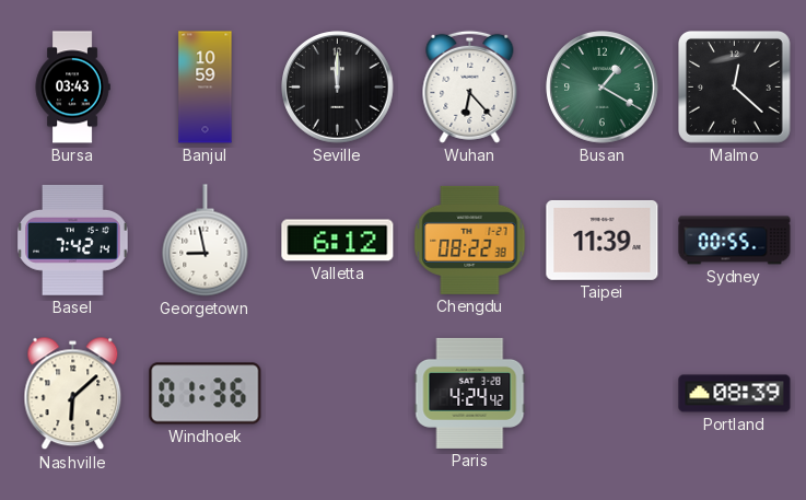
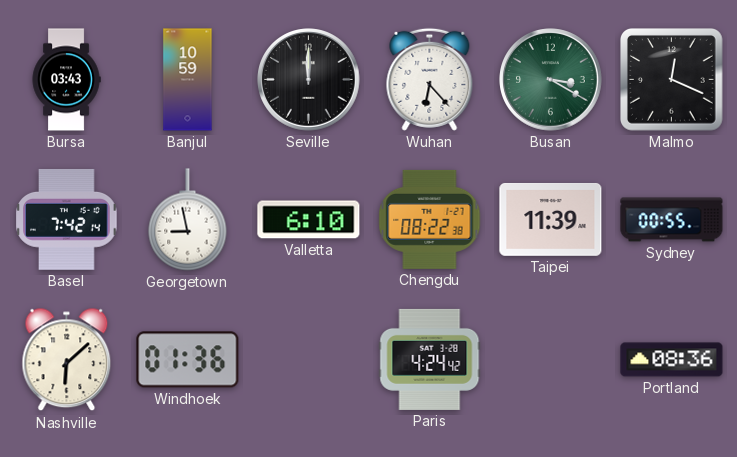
Busan: 1:20 -> 3:20 (551, 80)
Malmo: 12:22 -> 12:19 (672, 80)
Valletta: 6:12 -> 6:10 (309, 220)
Portland: 08:39 -> 08:36 (672, 360)
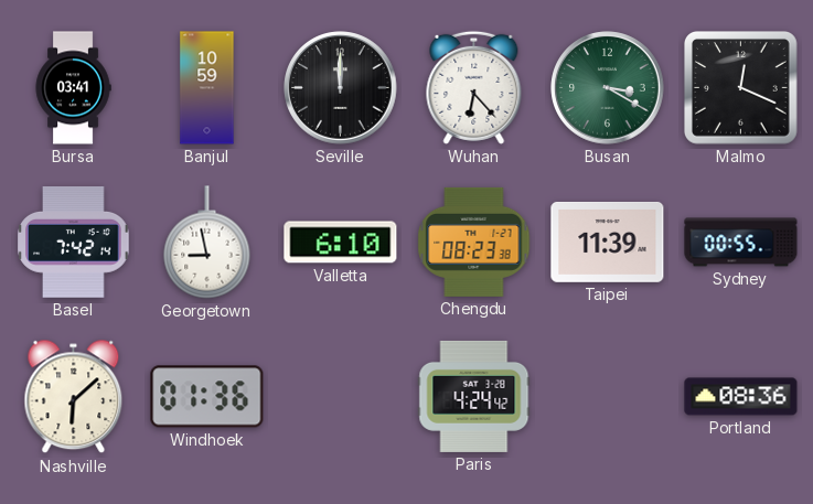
Bursa: 03:43 -> 03:41 (73, 88)
Chengdu: 08:22 -> 08:23 (474, 242)
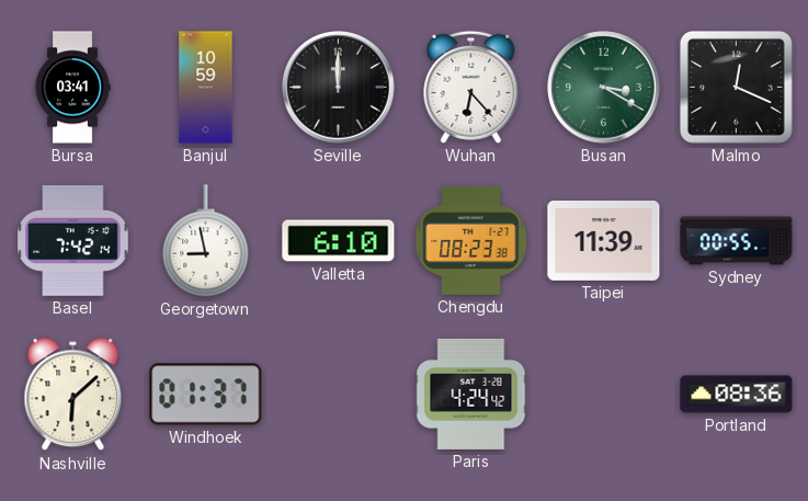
Windhoek: 01:36 -> 01:37 (206, 395)
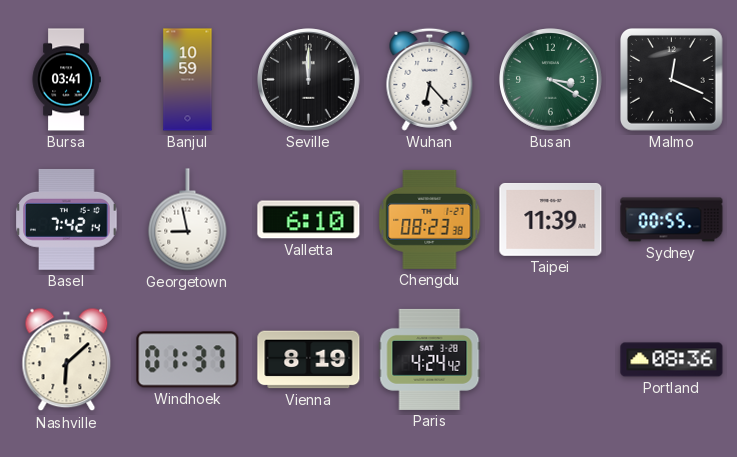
Vienna: none -> 8:19 (309, 360)
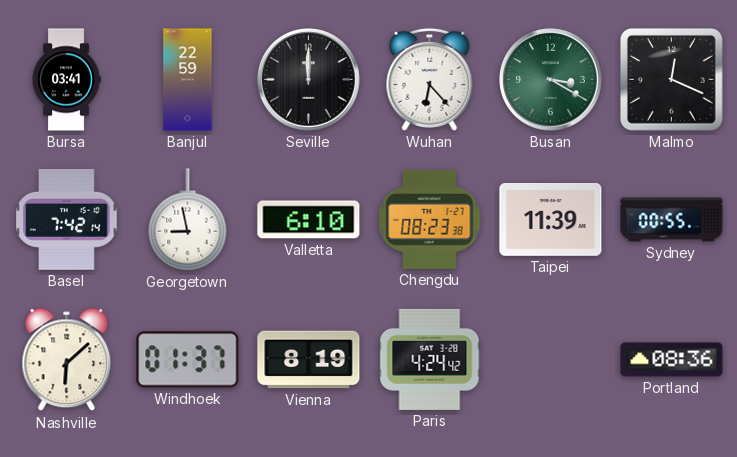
Banjul: 10:59 -> 22:59 (188, 80)
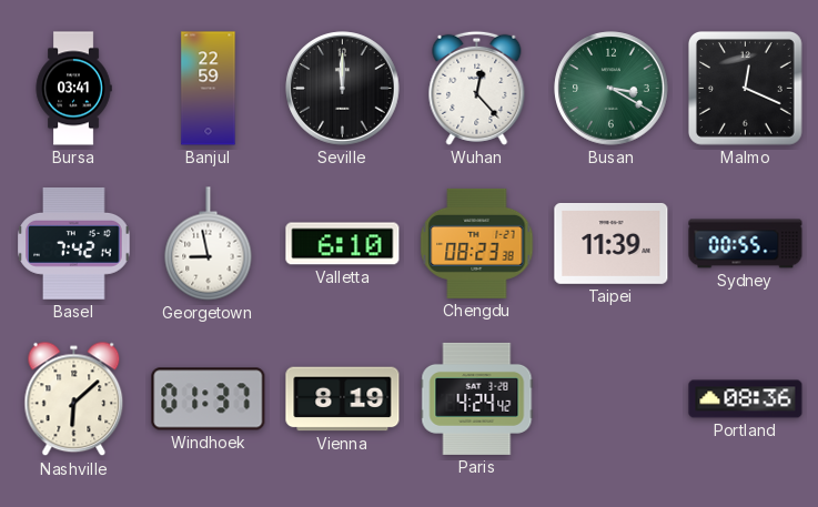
Wuhan: 6:23 -> 12:23 (477, 88)
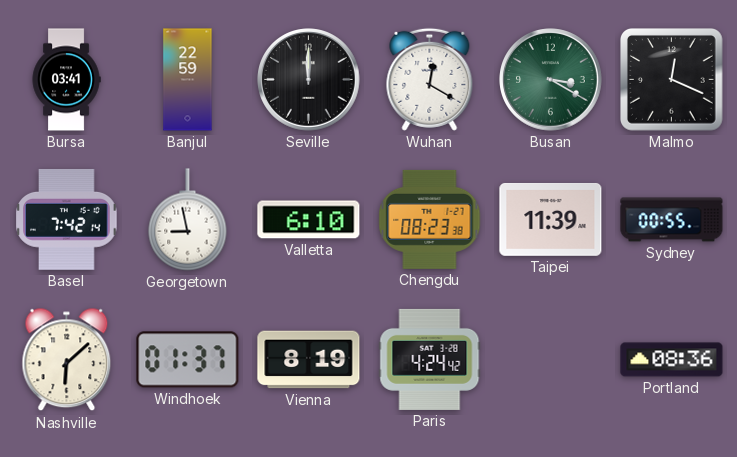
Wuhan: 12:23 -> 12:20 (430, 79)
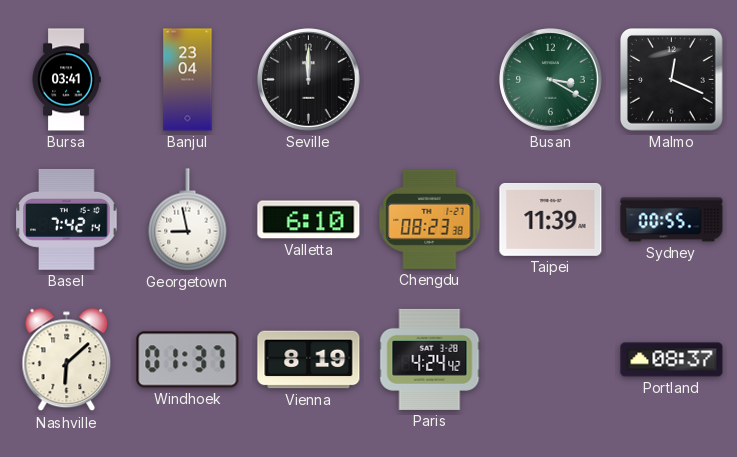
Banjul: 22:59 -> 23:04 (188, 80)
Wuhan: 12:20 -> none (430, 79)
Portland: 08:36 -> 08:37 (672, 360)
